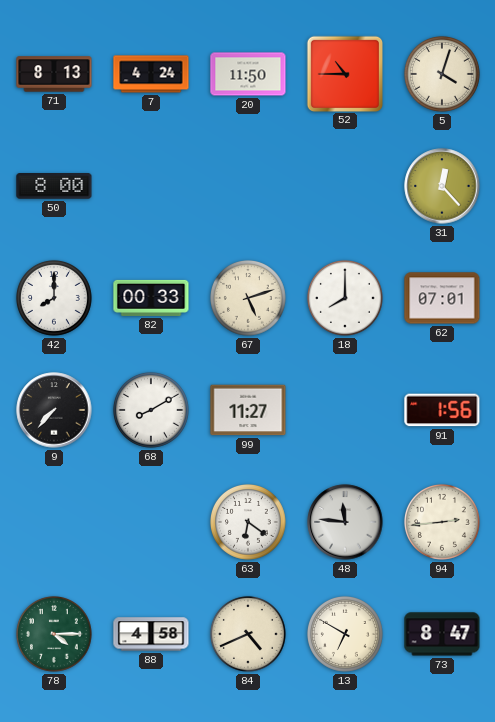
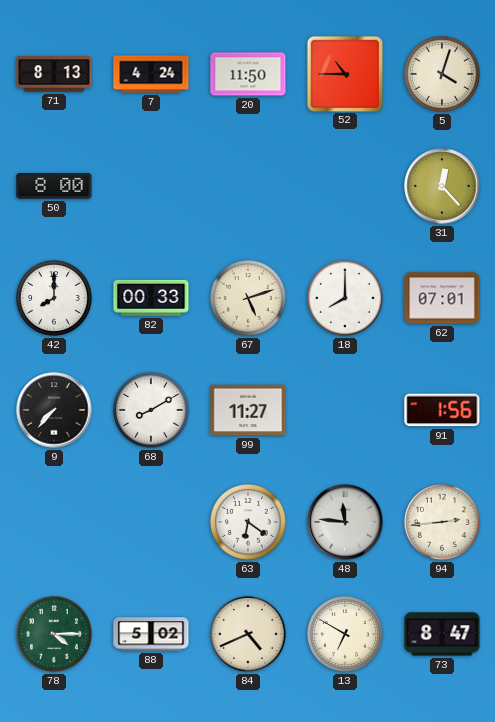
88: 4:58 -> 5:02 (151, 634)
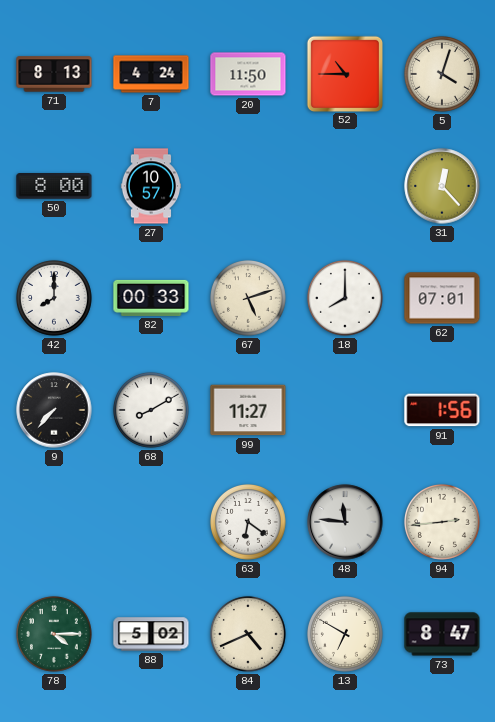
27: none -> 10:57 (150, 186)
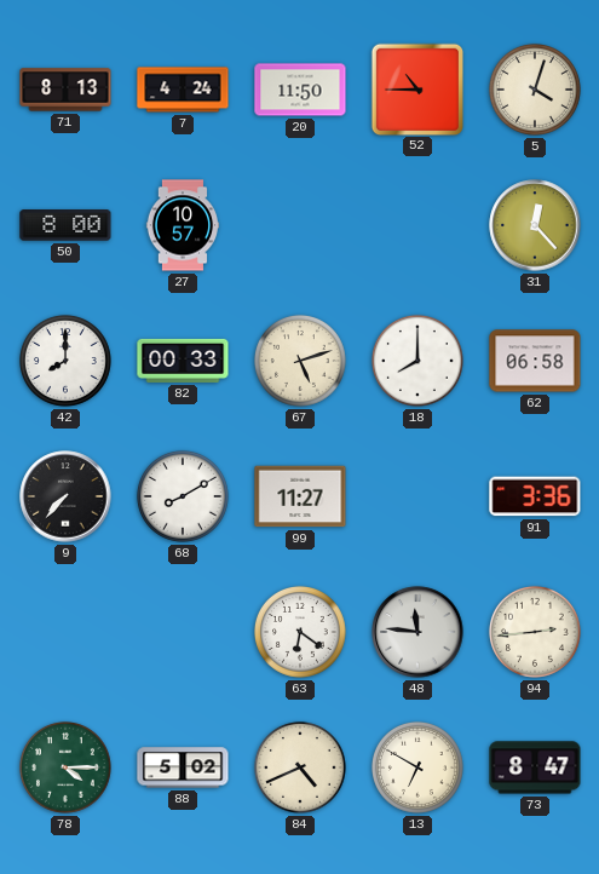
62: 07:01 -> 06:58 (535, 361)
91: 1:56 -> 3:36 (535, 496)
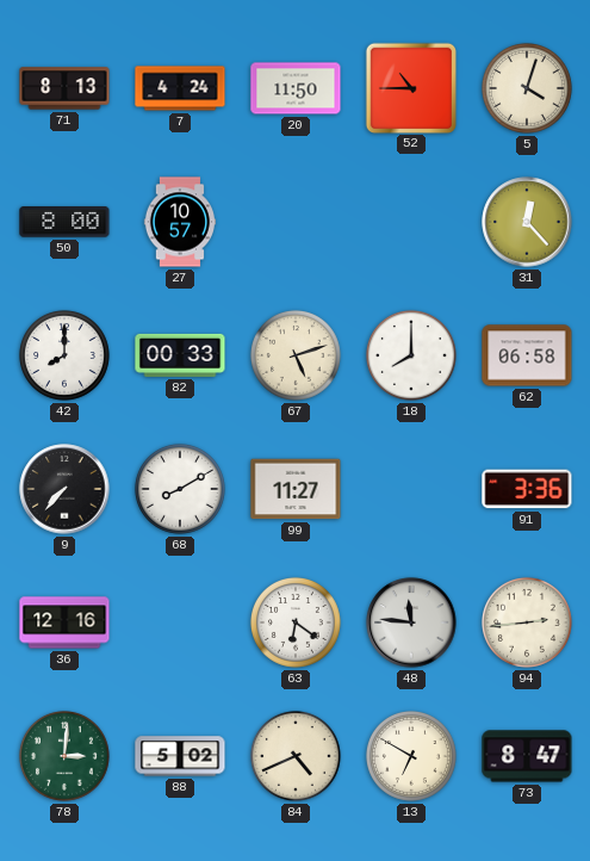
36: none -> 12:16 (64, 622)
78: 4:15 -> 3:01 (64, 756)
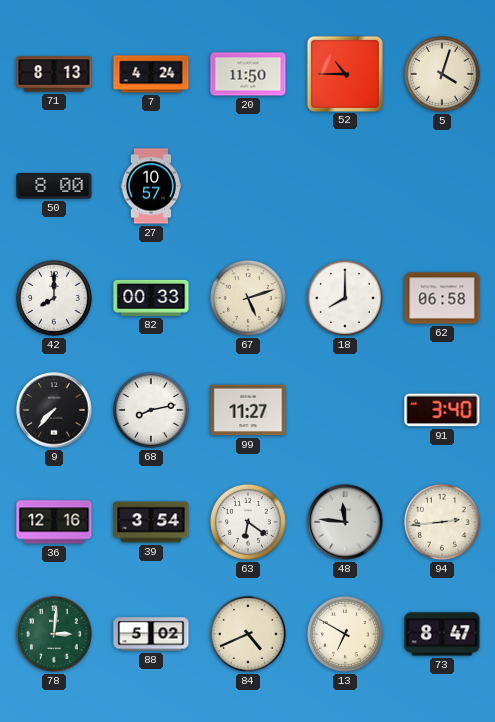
31: 12:23 -> none (527, 222)
68: 8:10 -> 8:13 (151, 410)
91: 3:36 -> 3:40 (442, 410)
39: none -> 3:54 (151, 522)
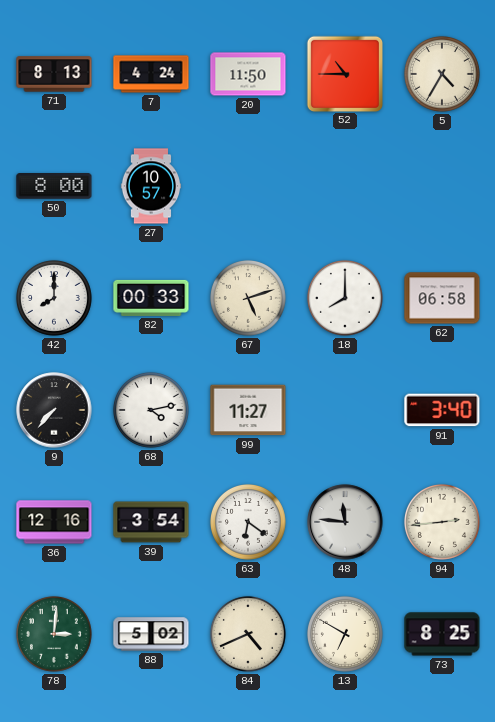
5: 4:03 -> 4:35 (442, 74)
68: 8:13 -> 4:13 (151, 410)
73: 8:47 -> 8:25 (442, 634)
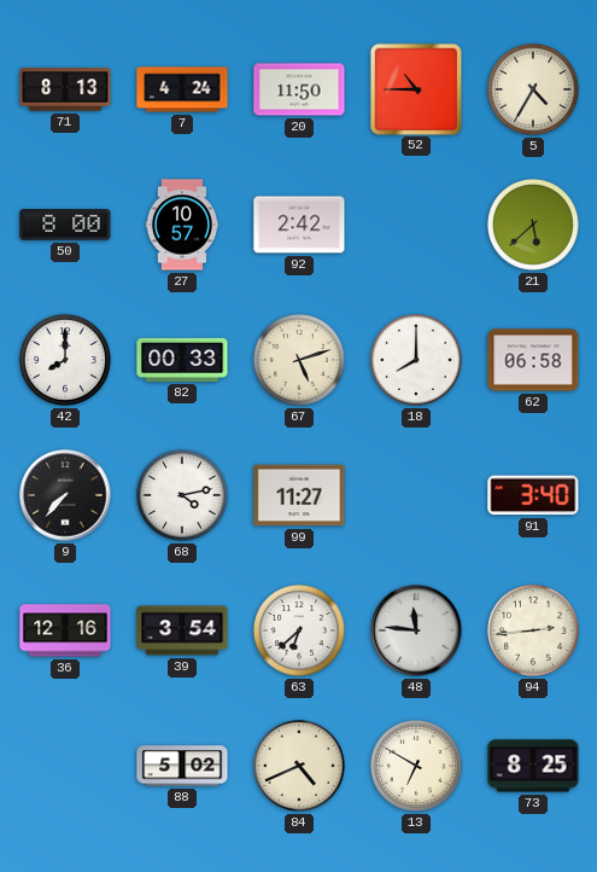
92: none -> 2:42 (299, 225)
21: none -> 5:38 (533, 225)
63: 6:21 -> 6:38 (299, 630)
78: 3:01 -> none (54, 634)
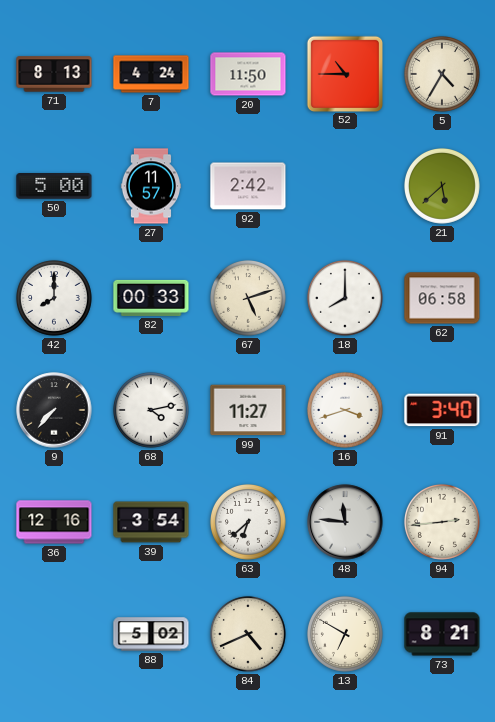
50: 8:00 -> 5:00 (54, 186)
27: 10:57 -> 11:57 (150, 186)
16: none -> 3:42 (345, 410)
73: 8:25 -> 8:21 (442, 634)
